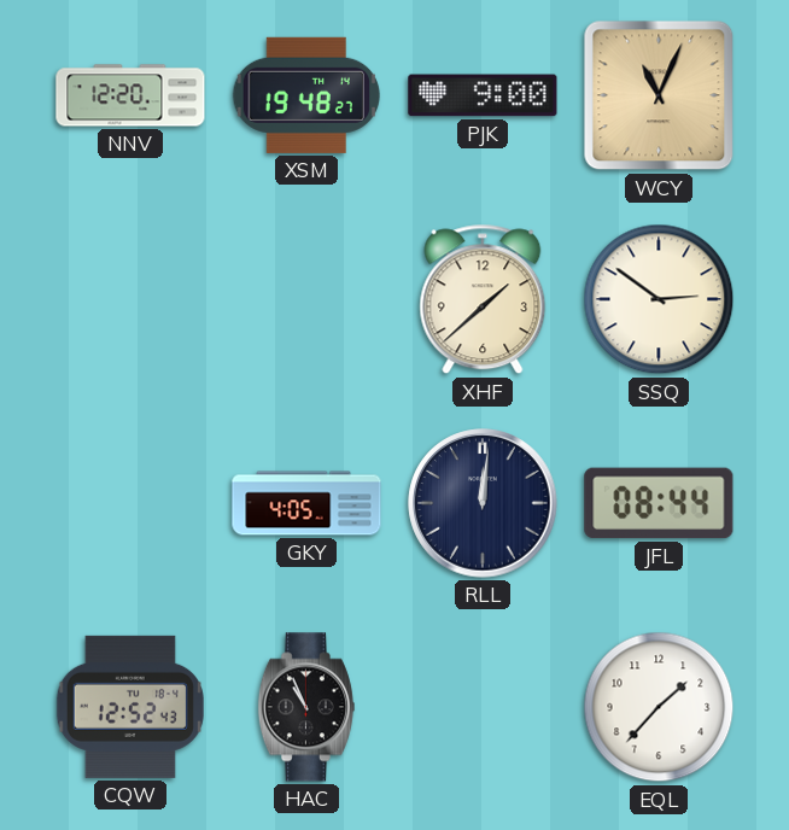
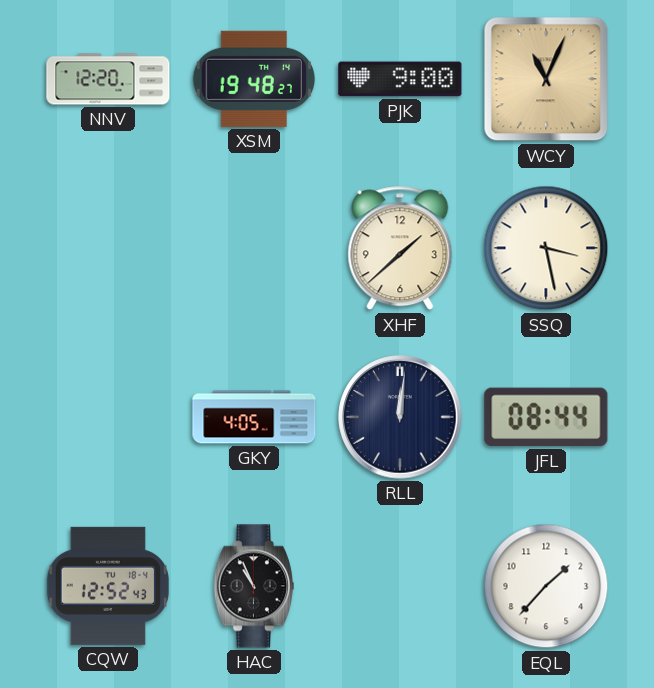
SSQ: 2:51 -> 3:28 (546, 248)
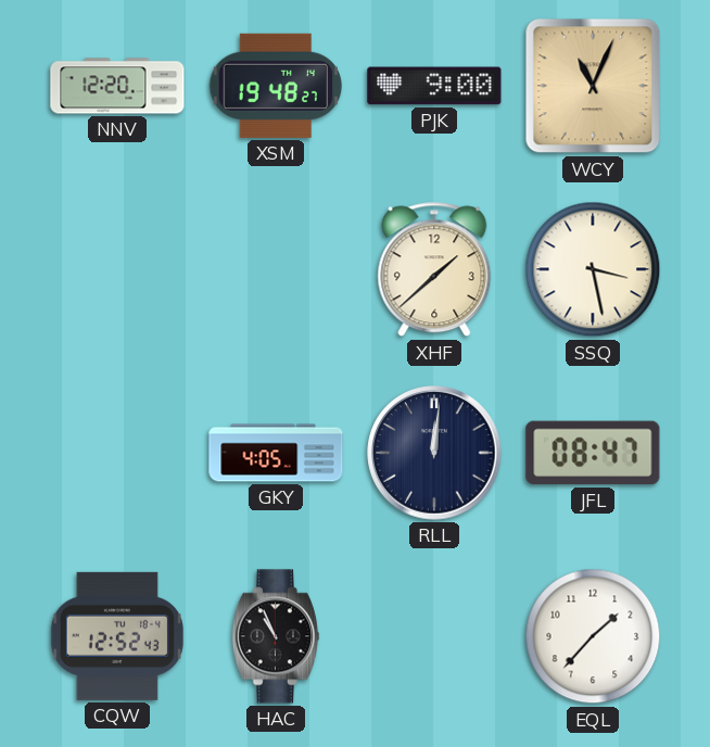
JFL: 08:44 -> 08:47 (593, 453)
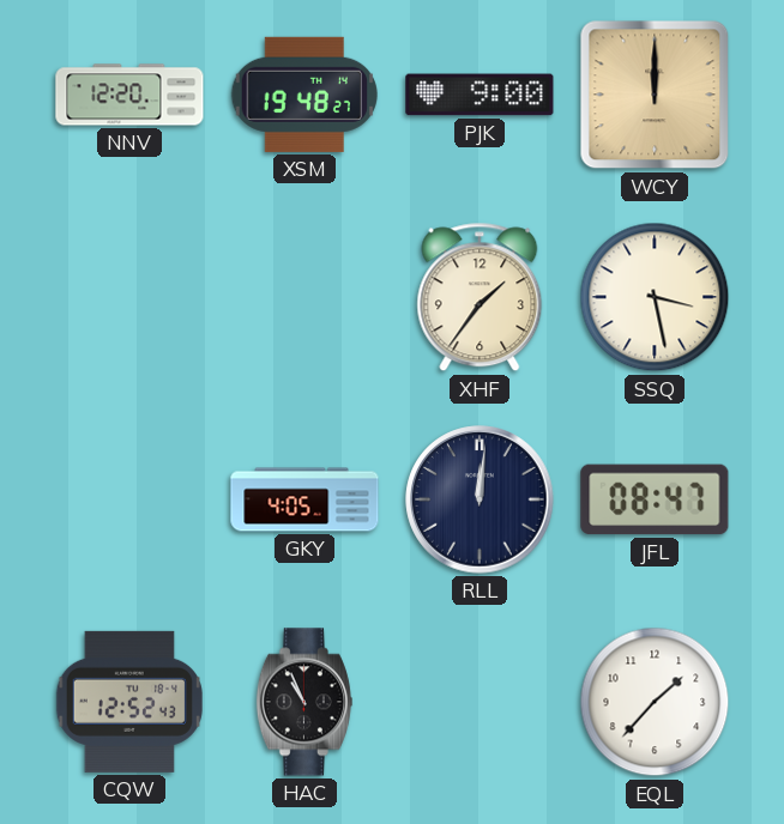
WCY: 11:04 -> 12:00 (655, 95)
XHF: 1:38 -> 1:36 (480, 297)
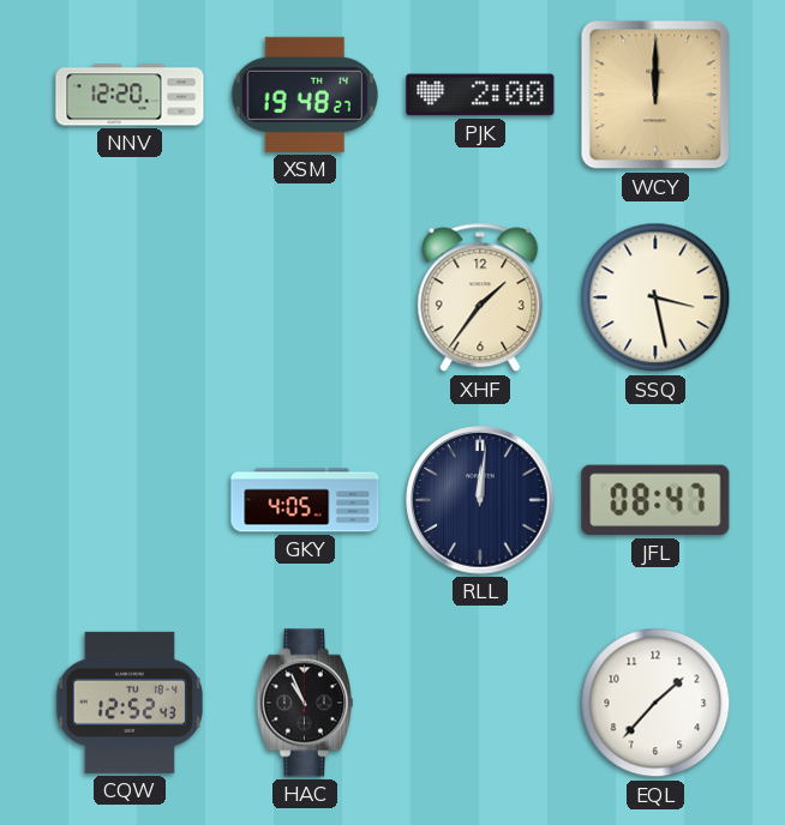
PJK: 9:00 -> 2:00 (480, 95)
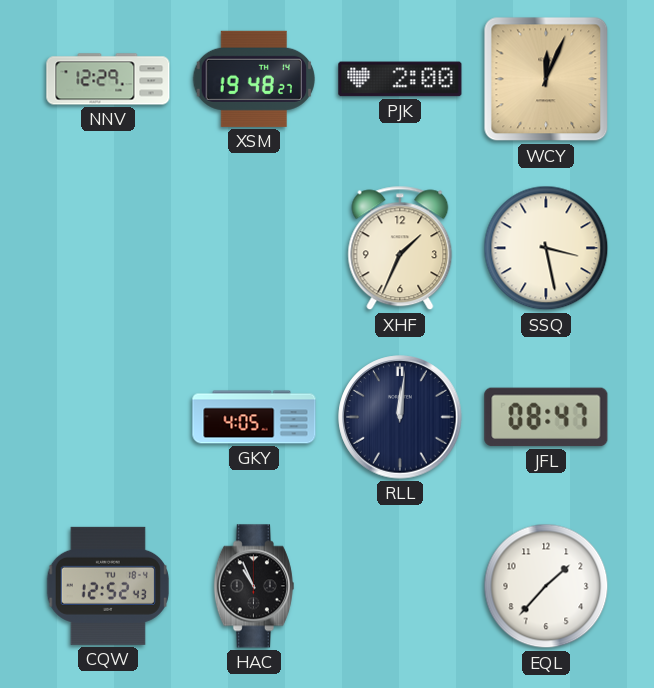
NNV: 12:20 -> 12:29 (108, 79)
WCY: 12:00 -> 12:04 (546, 79)
XHF: 1:36 -> 1:34 (400, 248)
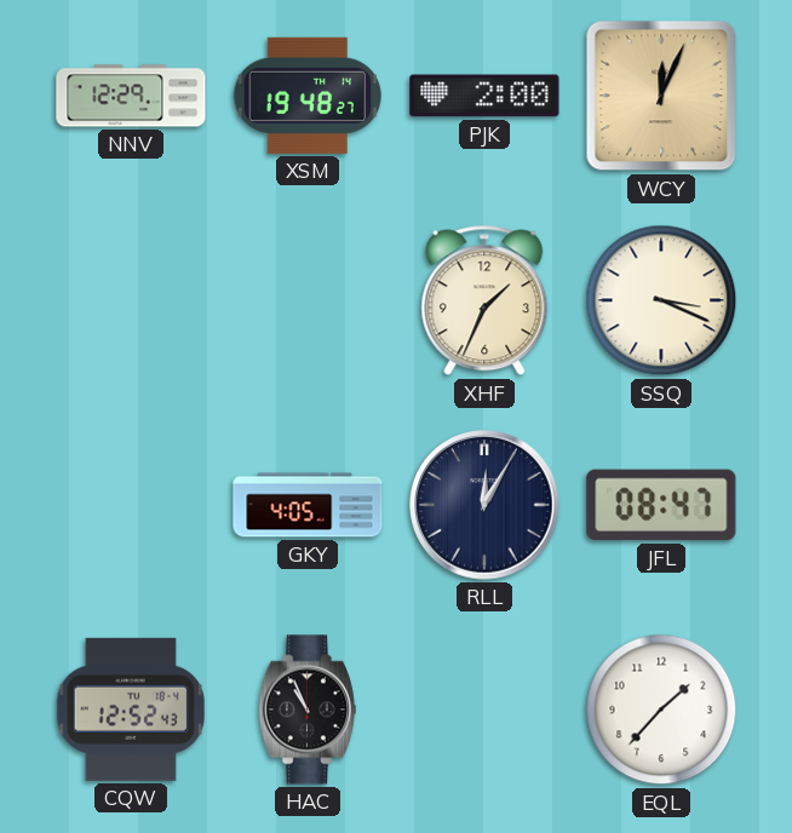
SSQ: 3:28 -> 3:19 (661, 300)
RLL: 12:01 -> 12:05 (484, 505)
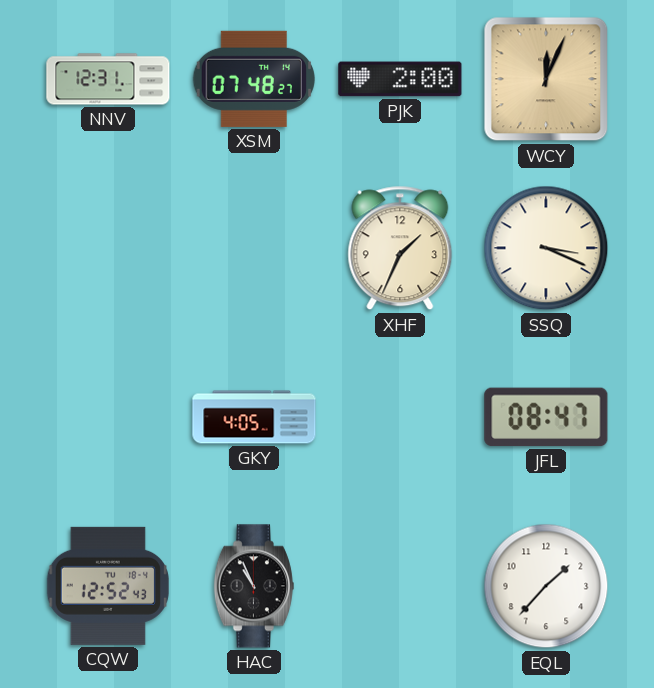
NNV: 12:29 -> 12:31 (108, 79)
XSM: 19:48 -> 07:48 (253, 79)
RLL: 12:05 -> none (484, 505)
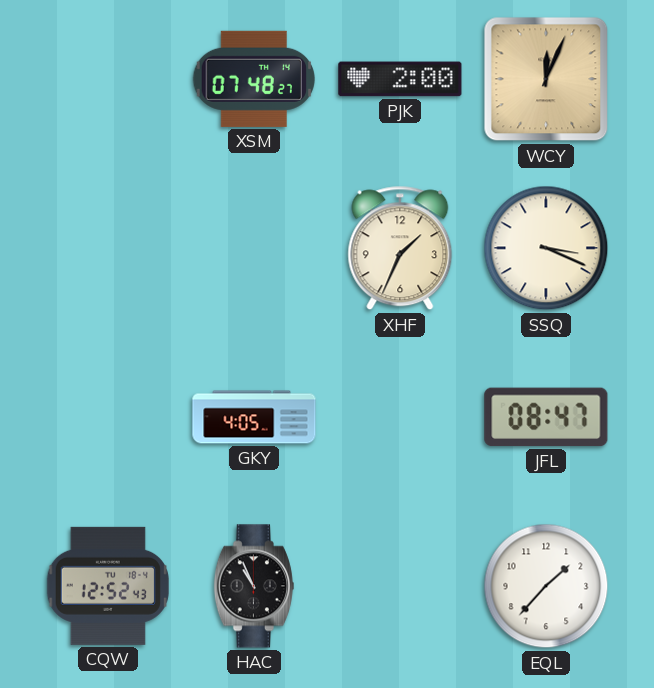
NNV: 12:31 -> none (108, 79)
